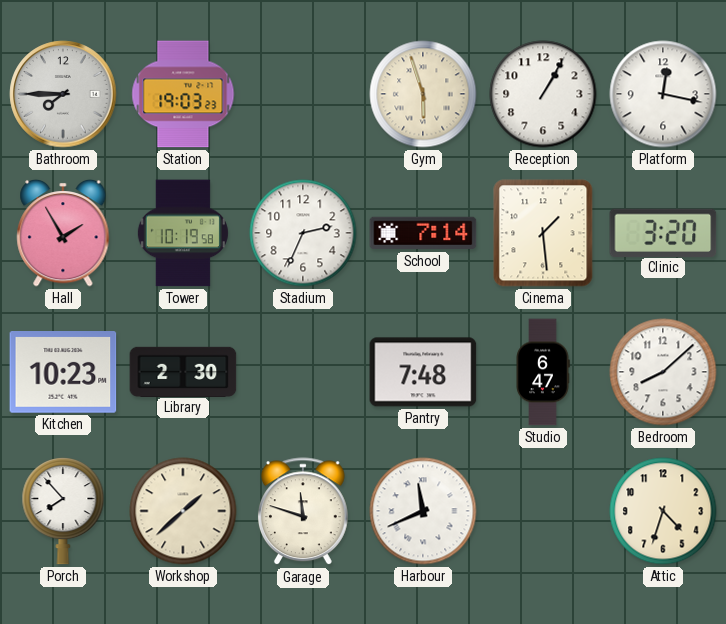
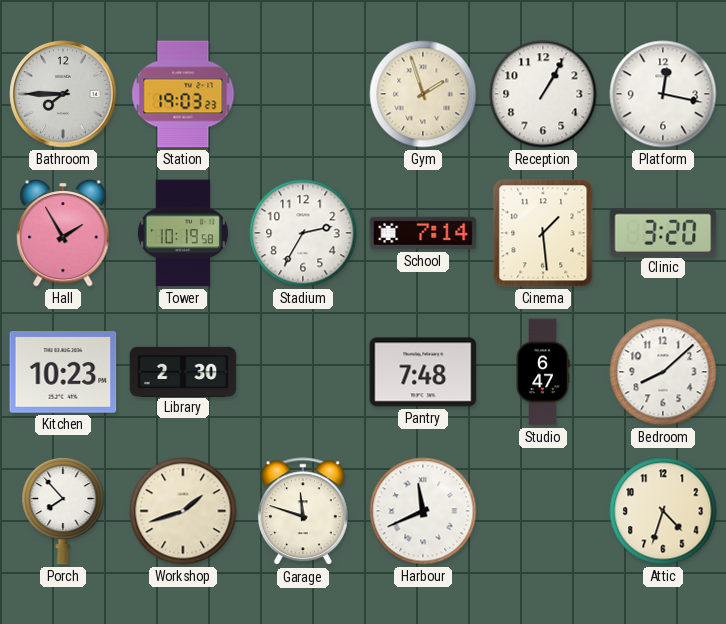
Gym: 5:57 -> 1:57 (423, 94)
Stadium: 2:34 -> 2:35 (303, 233)
Workshop: 1:38 -> 1:42 (183, 511)
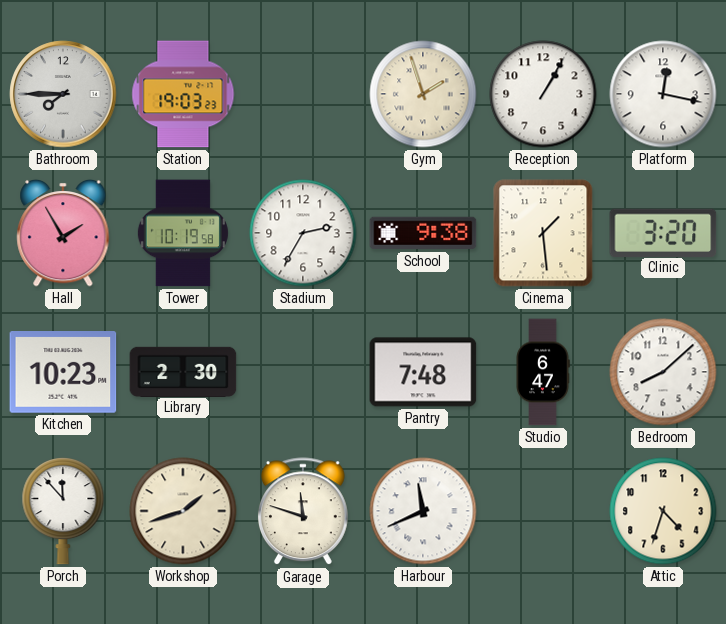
School: 7:14 -> 9:38 (423, 233)
Porch: 7:53 -> 11:53 (63, 512)
